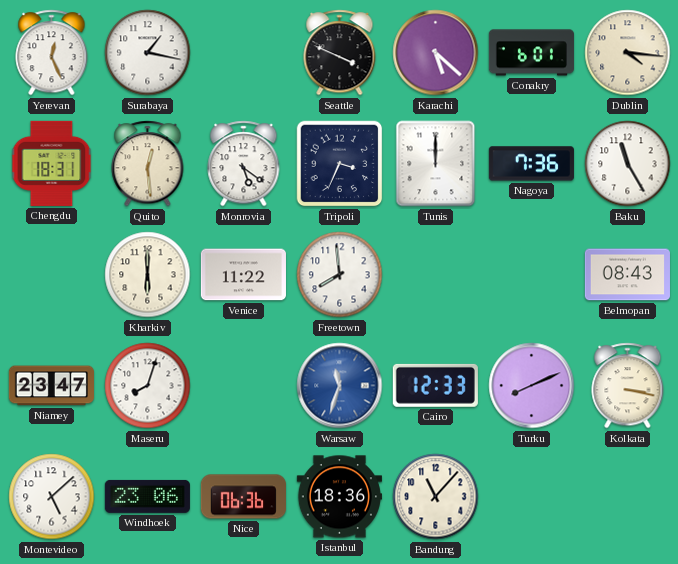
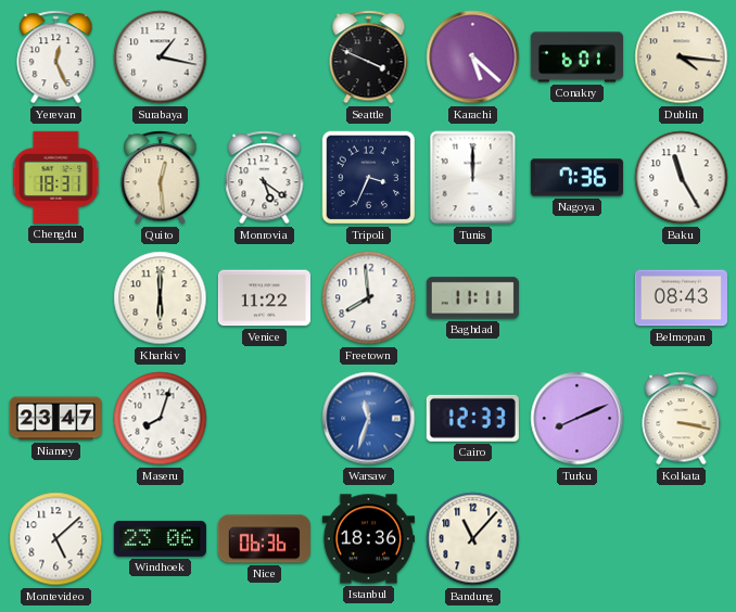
Baghdad: none -> 11:11 (472, 298)
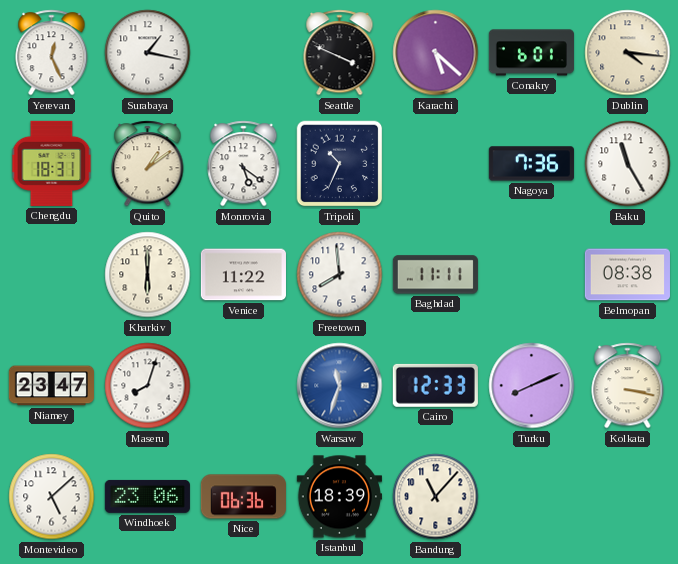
Quito: 12:29 -> 1:09 (148, 164)
Tripoli: 3:34 -> 10:34 (340, 164)
Tunis: 12:00 -> none (473, 178)
Belmopan: 08:43 -> 08:38 (627, 275)
Istanbul: 18:36 -> 18:39 (339, 497)
